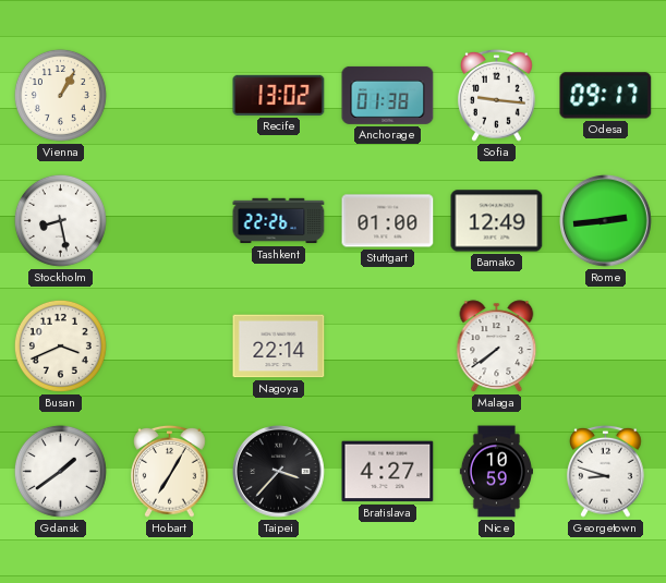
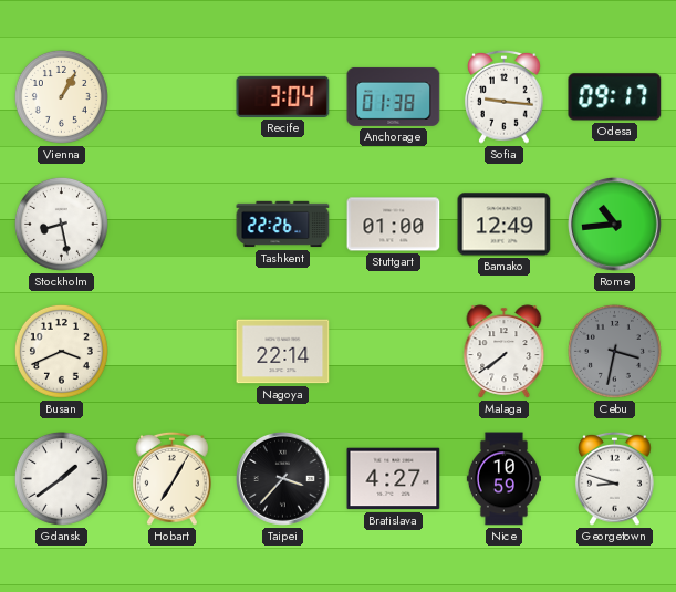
Recife: 13:02 -> 3:04 (283, 96)
Rome: 2:44 -> 10:44 (615, 225)
Cebu: none -> 3:32 (614, 351)
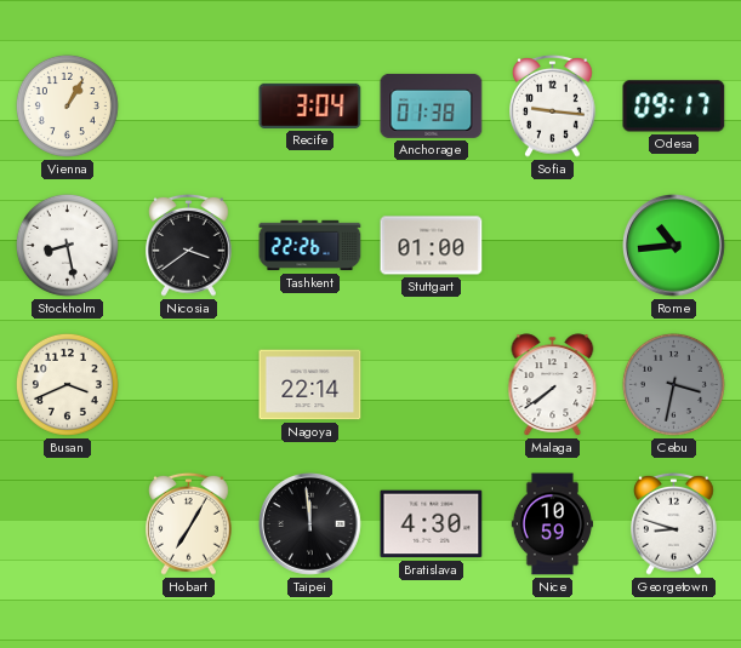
Nicosia: none -> 3:39 (189, 245)
Bamako: 12:49 -> none (505, 225)
Gdansk: 1:39 -> none (61, 478)
Taipei: 3:37 -> 11:59 (310, 524)
Bratislava: 4:27 -> 4:30 (432, 524)
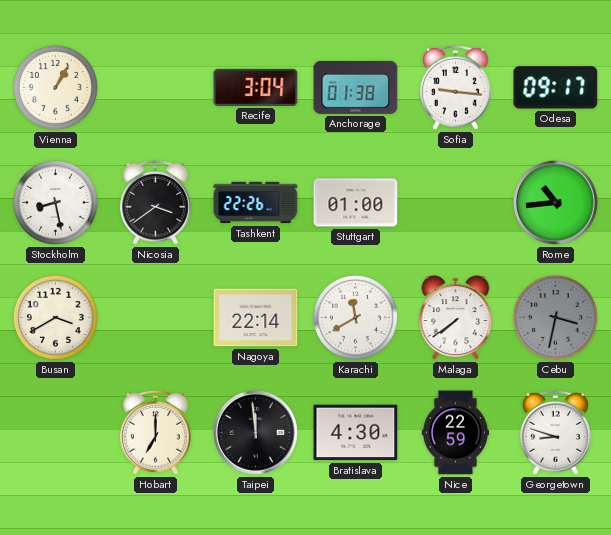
Busan: 3:41 -> 3:40 (55, 317)
Karachi: none -> 11:40 (355, 317)
Hobart: 7:05 -> 7:00 (156, 432)
Nice: 10:59 -> 22:59 (455, 433)
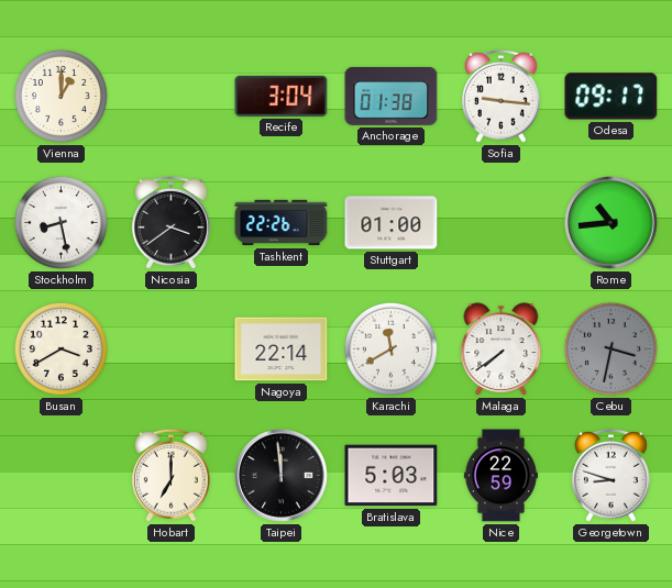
Vienna: 1:05 -> 1:00 (60, 96)
Bratislava: 4:30 -> 5:03 (392, 476)
